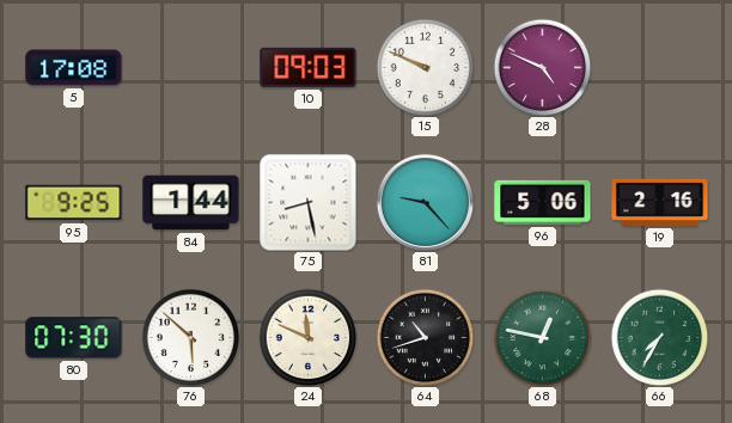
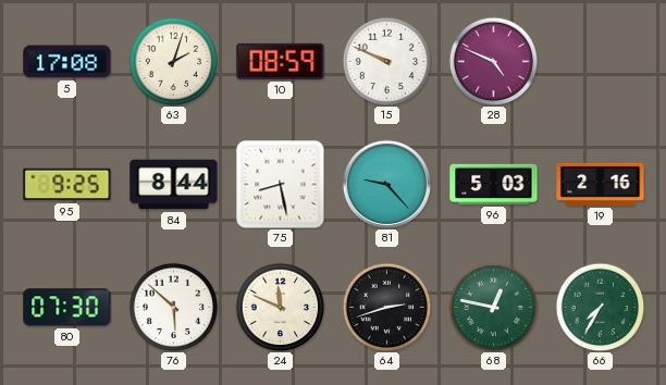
63: none -> 2:03 (173, 61)
10: 09:03 -> 08:59 (281, 61)
84: 1:44 -> 8:44 (174, 185)
96: 5:06 -> 5:03 (494, 184)
64: 10:42 -> 2:42 (386, 307)
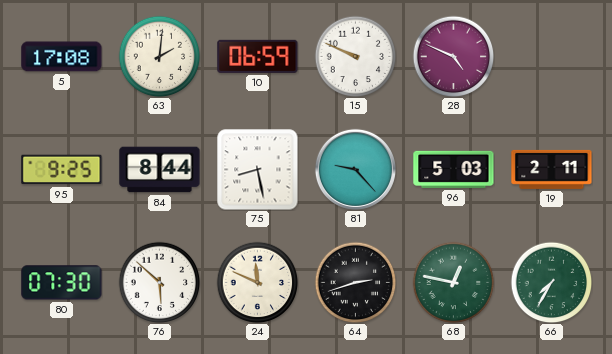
63: 2:03 -> 2:01 (159, 56)
10: 08:59 -> 06:59 (258, 56)
19: 2:16 -> 2:11 (552, 169)
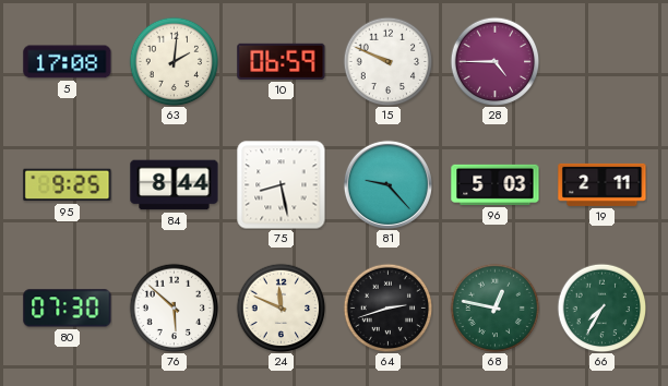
28: 4:49 -> 4:45 (494, 61)
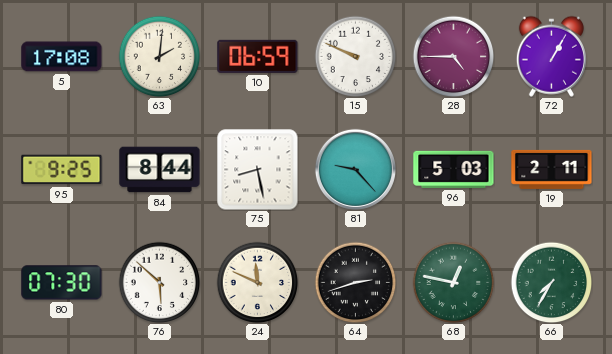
72: none -> 1:05 (551, 56)
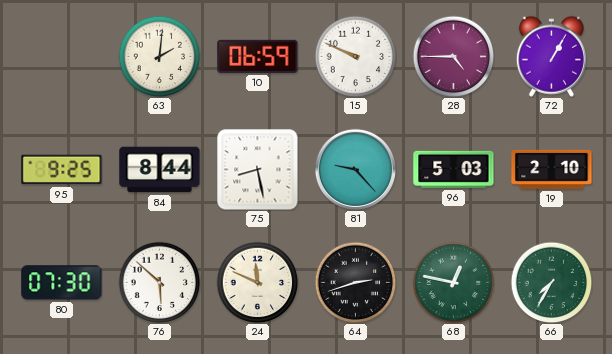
5: 17:08 -> none (62, 57)
19: 2:11 -> 2:10 (552, 169)
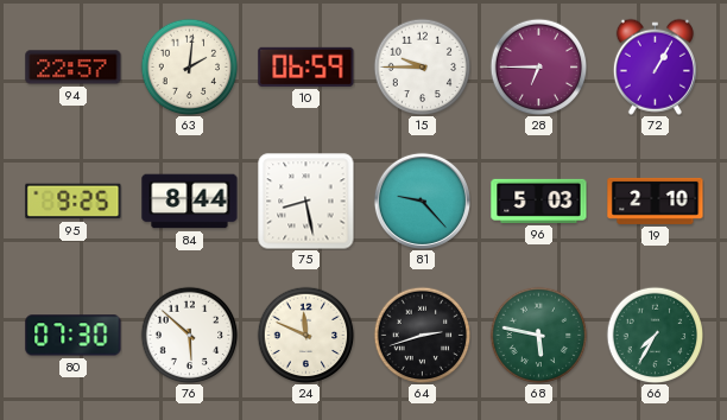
94: none -> 22:57 (74, 68)
15: 9:49 -> 9:45 (422, 66)
28: 4:45 -> 6:45 (538, 66)
68: 12:47 -> 5:47 (538, 335)
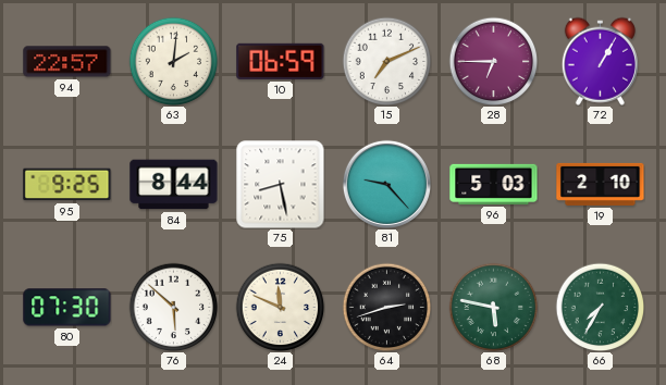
15: 9:45 -> 7:11 (386, 61)
